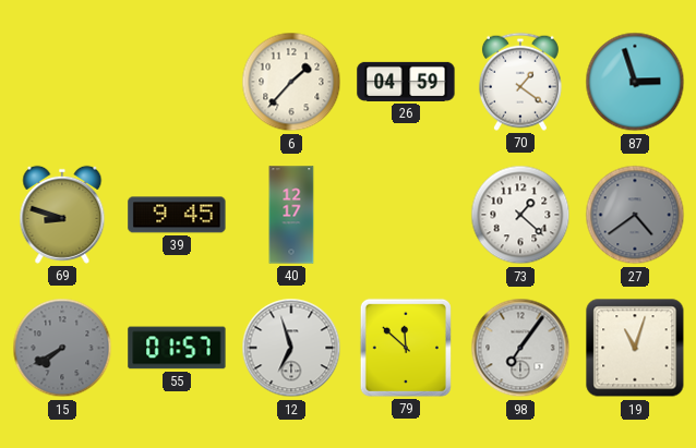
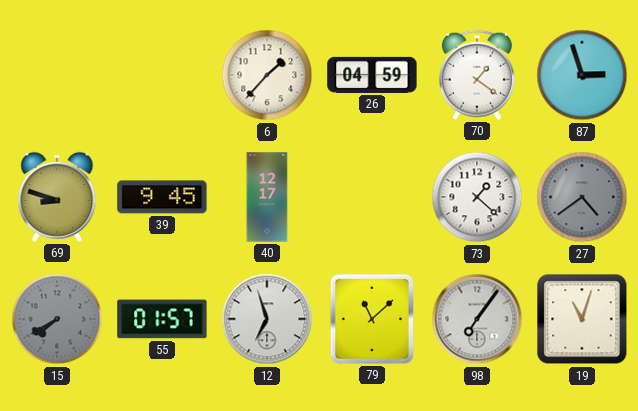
79: 11:52 -> 11:08 (372, 319)
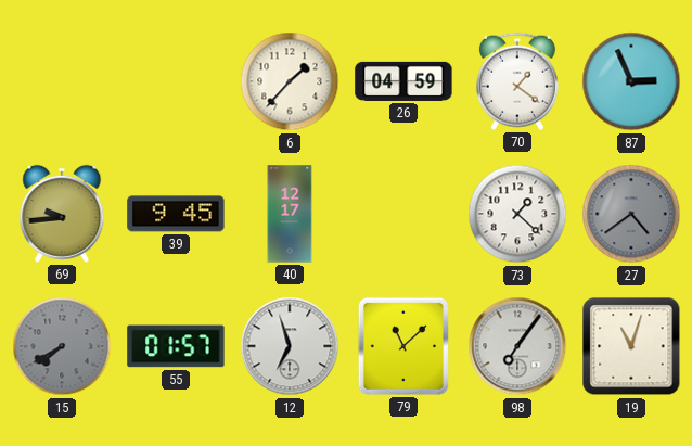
87: 2:57 -> 2:56 (631, 81)
69: 8:48 -> 9:44 (62, 214)
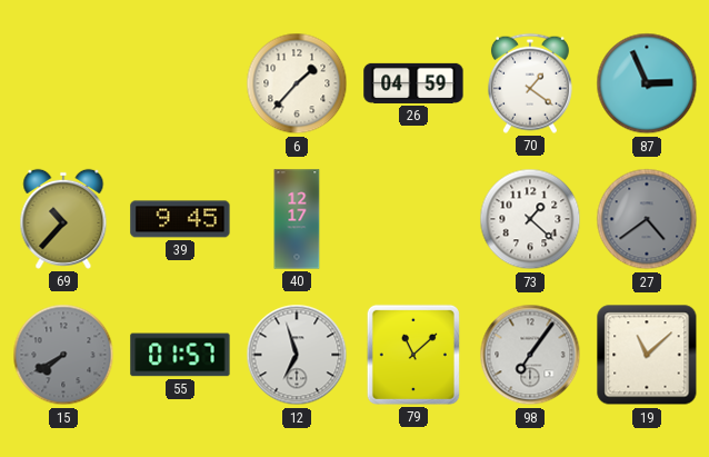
69: 9:44 -> 10:37 (63, 219)
19: 11:03 -> 11:08 (647, 355)
